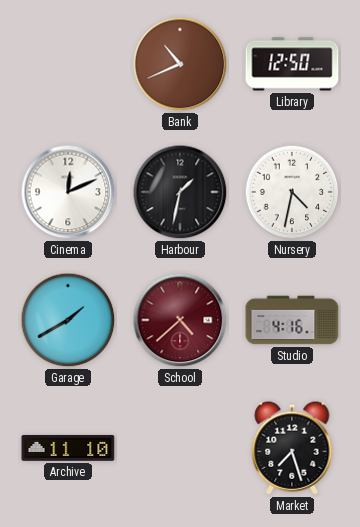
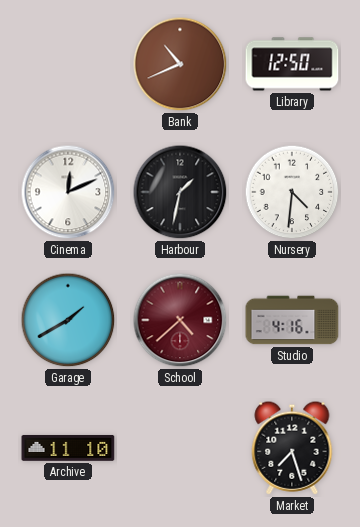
Nursery: 4:32 -> 4:31 (292, 192)
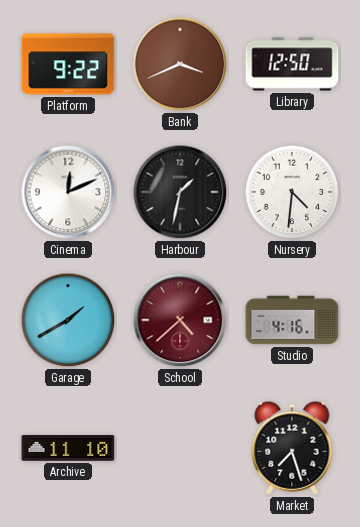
Platform: none -> 9:22 (68, 64)
Bank: 10:41 -> 3:41 (180, 64)
